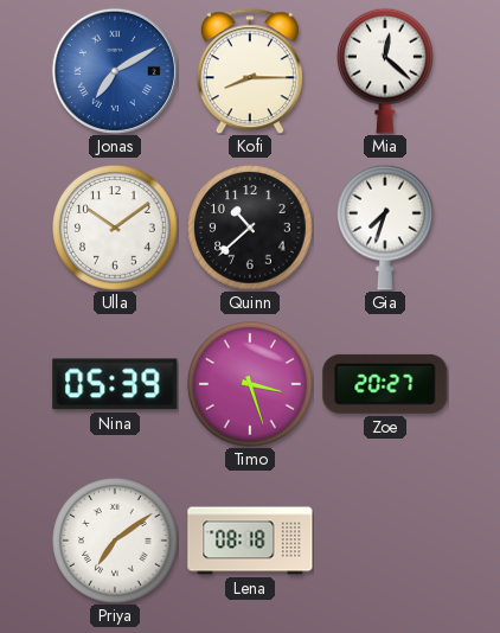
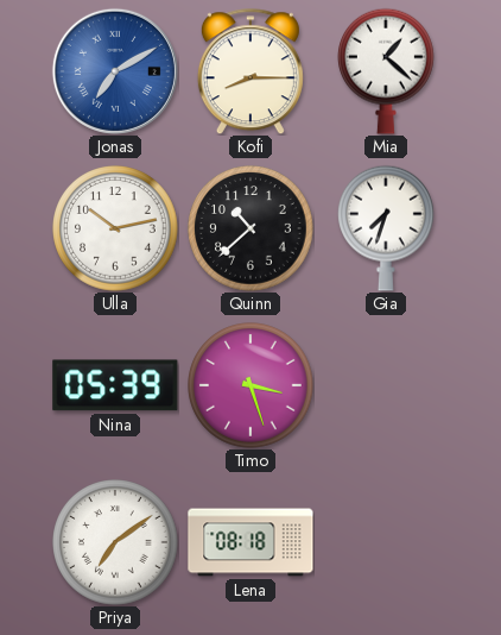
Mia: 12:22 -> 1:22 (387, 71)
Ulla: 10:09 -> 10:13 (115, 228)
Zoe: 20:27 -> none (385, 384)
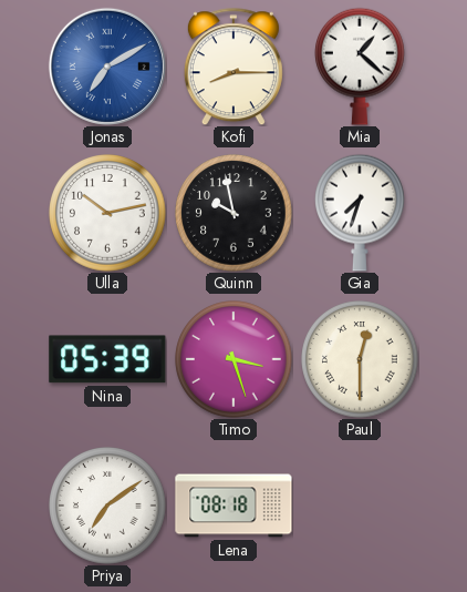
Quinn: 10:38 -> 9:58 (233, 213)
Paul: none -> 12:30 (360, 359)
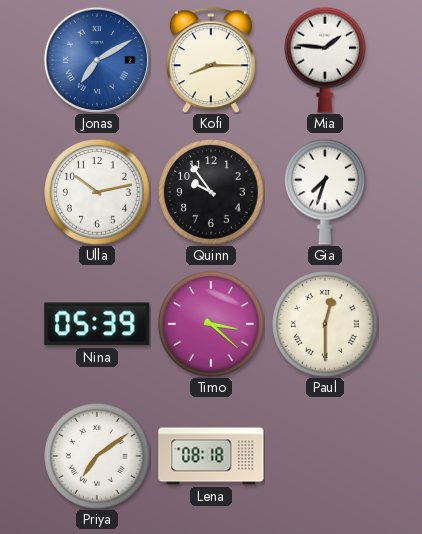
Mia: 1:22 -> 1:46 (326, 60)
Quinn: 9:58 -> 9:54 (211, 192)
Timo: 3:27 -> 3:22 (211, 324)
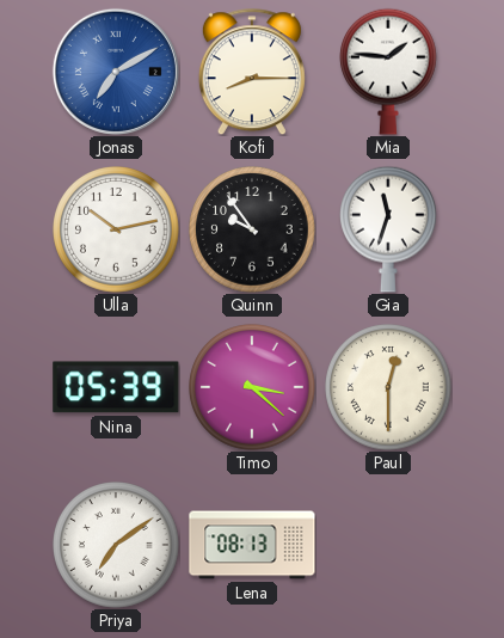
Gia: 7:33 -> 11:33 (389, 229)
Lena: 08:18 -> 08:13 (252, 545)
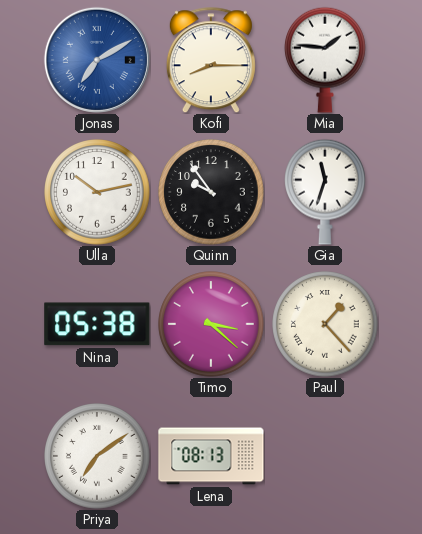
Nina: 05:39 -> 05:38 (97, 324)
Paul: 12:30 -> 1:23 (325, 324)
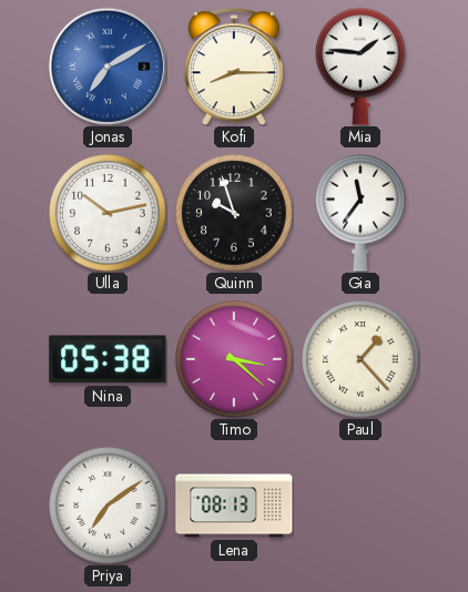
Quinn: 9:54 -> 9:57 (234, 213)
Gia: 11:33 -> 11:36 (362, 213)
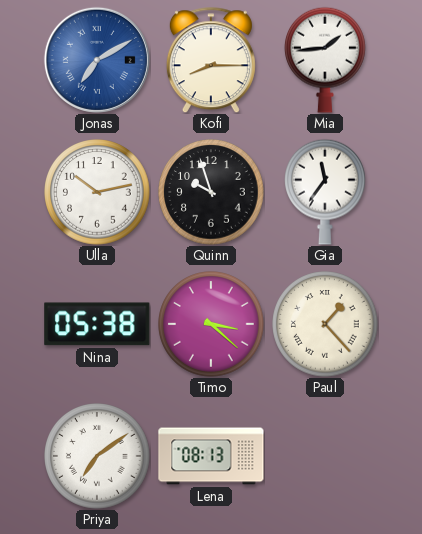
Mia: 1:46 -> 1:44 (326, 60)
